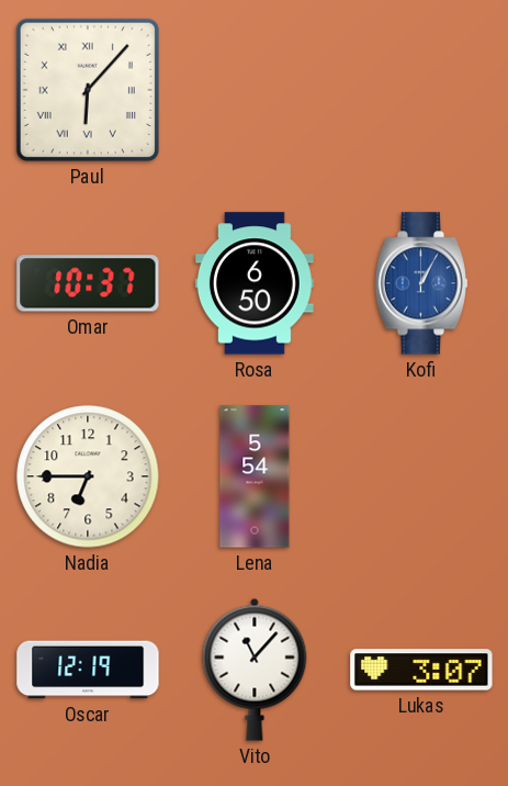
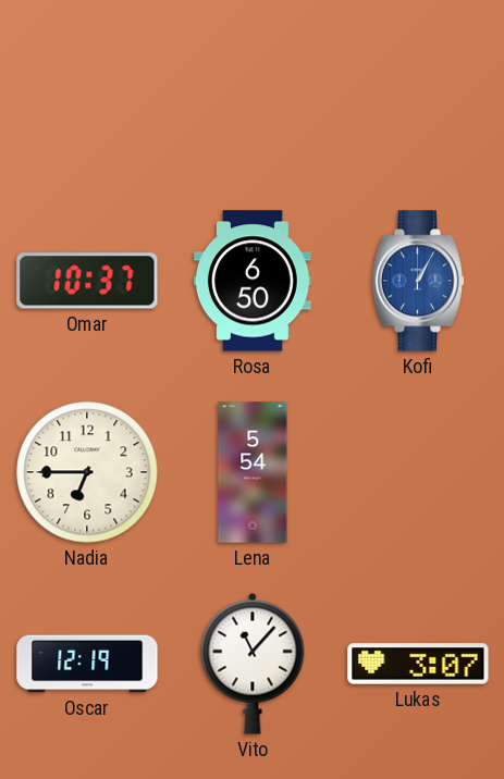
Paul: 6:07 -> none (88, 90)
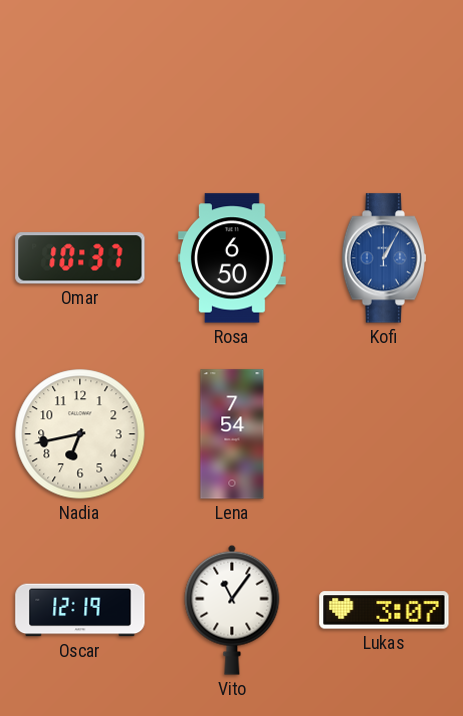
Nadia: 6:45 -> 6:43 (80, 434)
Lena: 5:54 -> 7:54 (232, 434)
Vito: 11:07 -> 11:06 (232, 610)
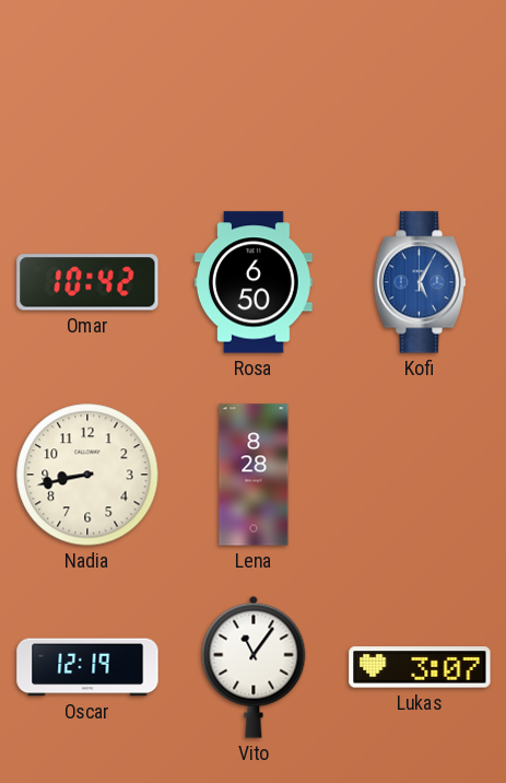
Omar: 10:37 -> 10:42 (87, 282)
Kofi: 1:05 -> 5:05 (419, 282)
Nadia: 6:43 -> 8:43 (87, 475)
Lena: 7:54 -> 8:28 (254, 475)
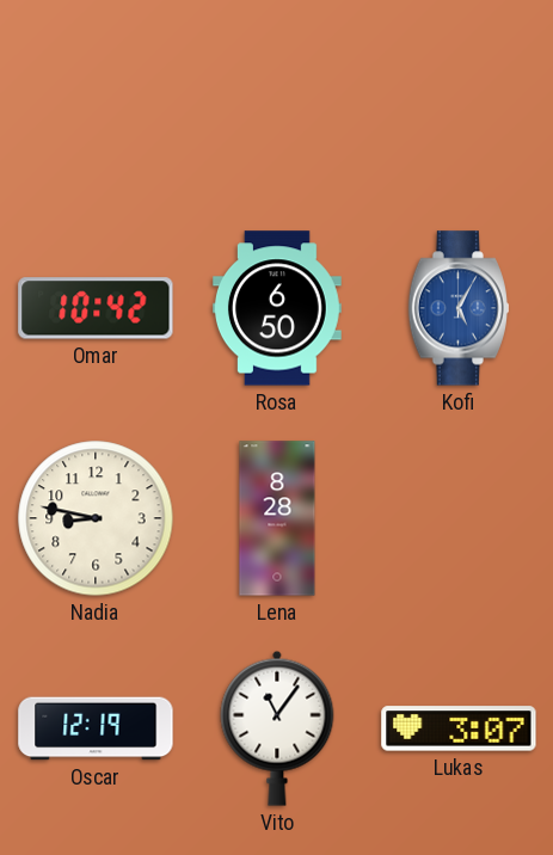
Nadia: 8:43 -> 8:47 (96, 518)
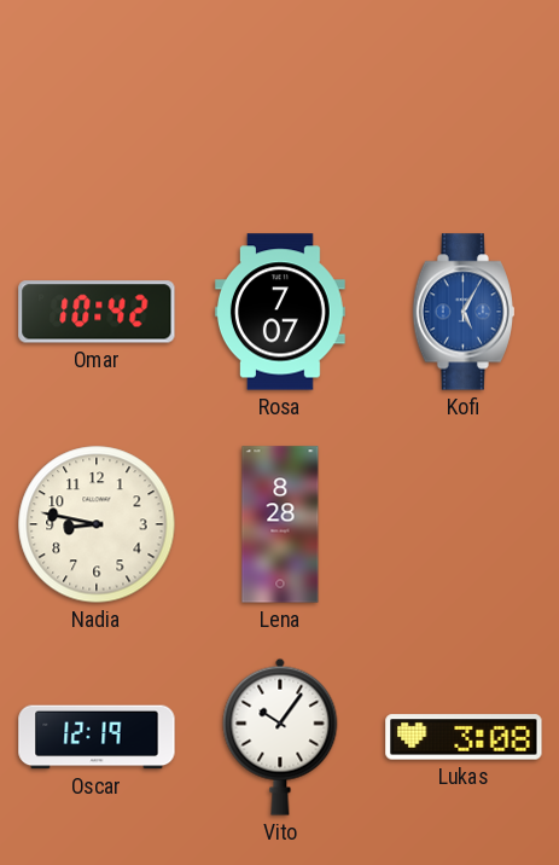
Rosa: 6:50 -> 7:07 (280, 312)
Vito: 11:06 -> 10:06 (280, 737)
Lukas: 3:07 -> 3:08 (464, 737)
